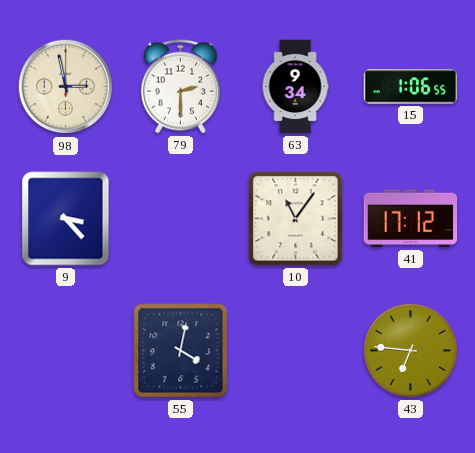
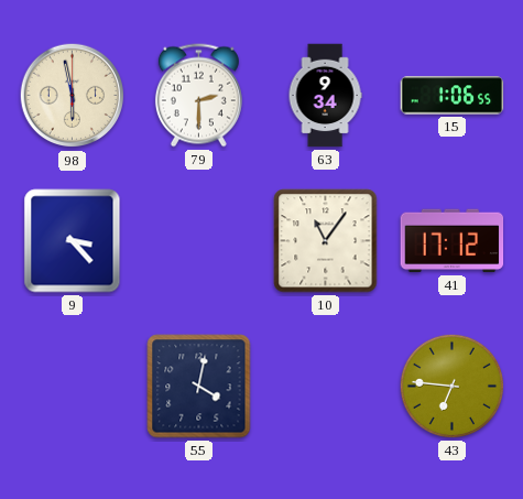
98: 2:58 -> 5:58 (73, 96)
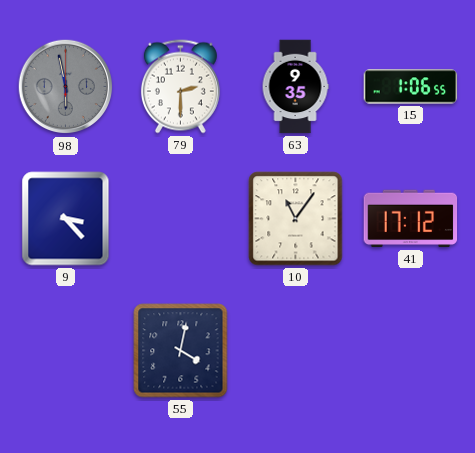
98 dial: cream -> grey (66, 87)
63: 9:34 -> 9:35 (295, 87)
43: 6:46 -> none (451, 386)
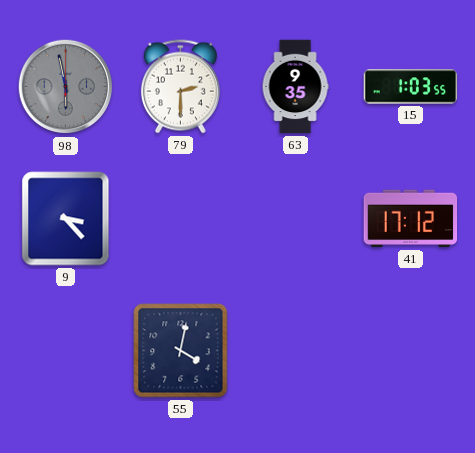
15: 1:06 -> 1:03 (411, 87)
10: 11:06 -> none (296, 219)
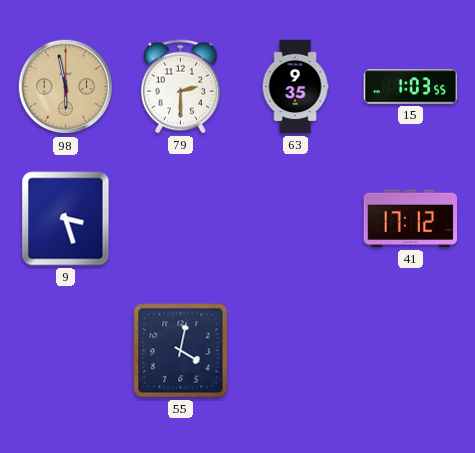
98 dial: grey -> champagne (66, 87)
9: 3:23 -> 3:27 (66, 219)
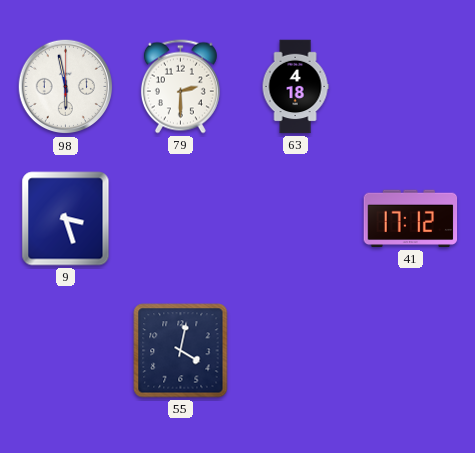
98 dial: champagne -> white (66, 87)
63: 9:35 -> 4:18 (295, 87)
15: 1:03 -> none (411, 87)
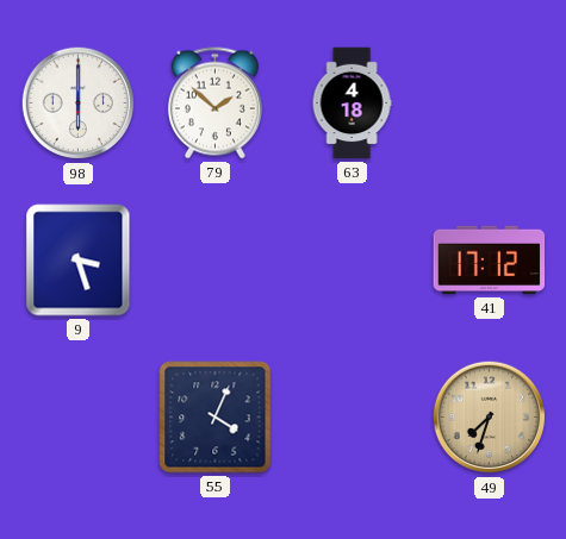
98: 5:58 -> 6:00 (79, 104)
79: 2:30 -> 1:52 (214, 104)
55: 4:02 -> 4:04 (216, 418)
49: none -> 7:33 (490, 418)
